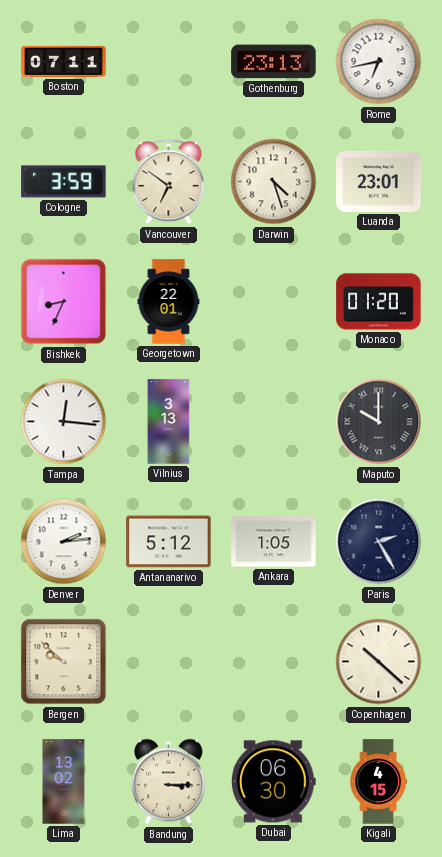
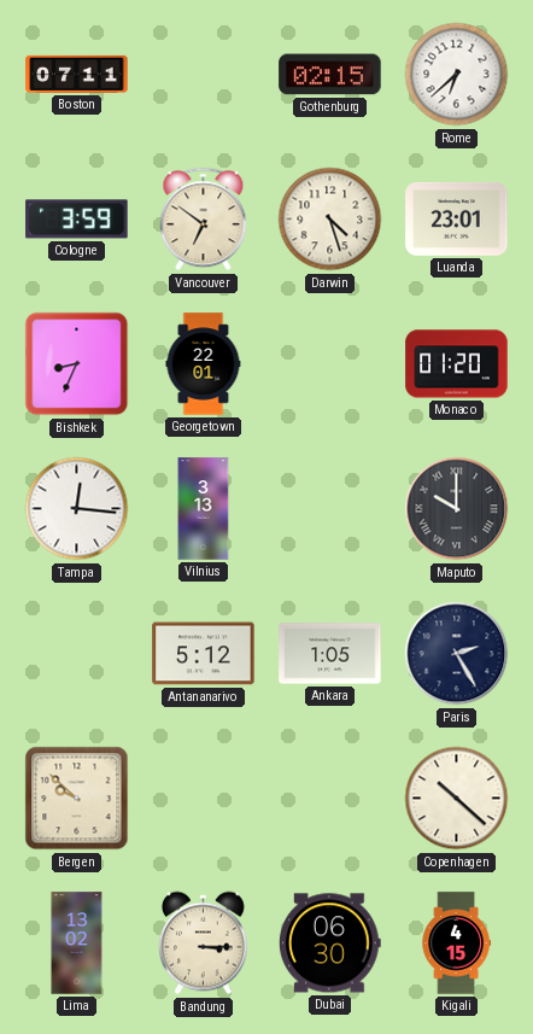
Gothenburg: 23:13 -> 02:15 (330, 75)
Rome: 6:43 -> 6:38 (457, 75)
Denver: 2:14 -> none (64, 542)
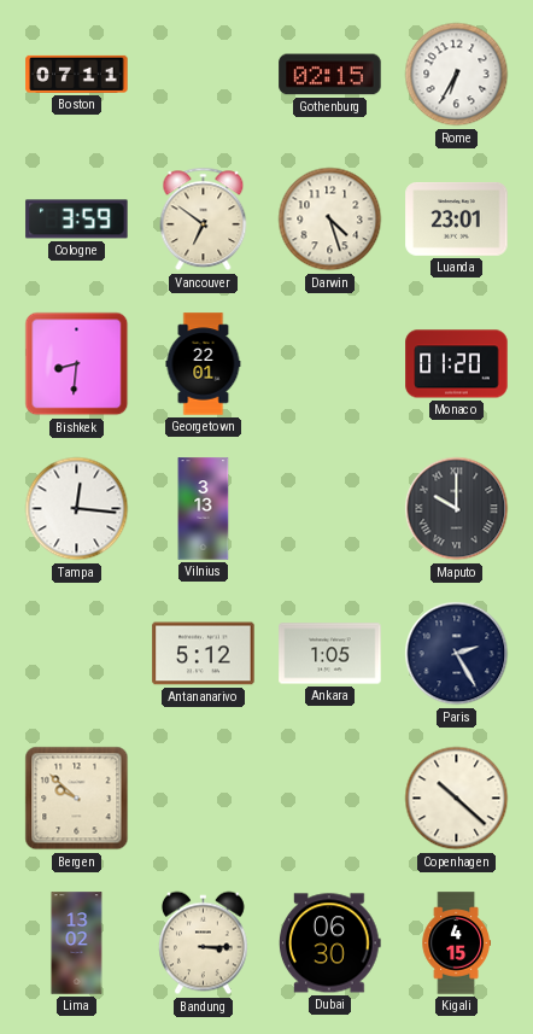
Rome: 6:38 -> 6:35 (457, 75)
Bishkek: 8:34 -> 8:31 (77, 364)
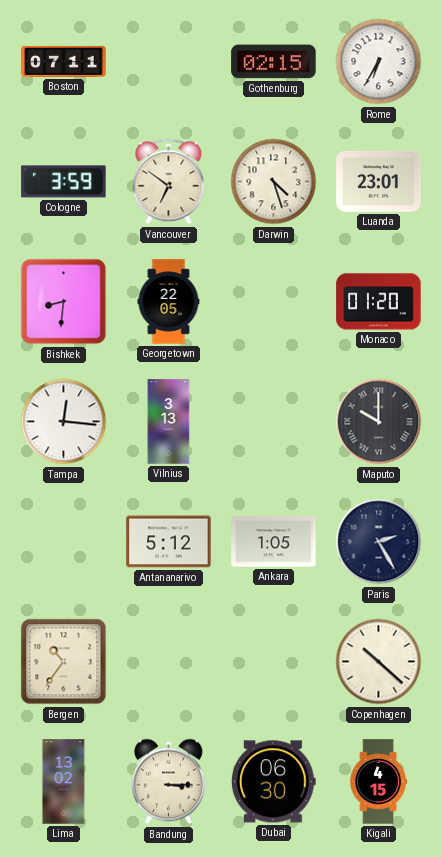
Georgetown: 22:01 -> 22:05 (169, 302)
Bergen: 9:52 -> 10:36 (64, 662)
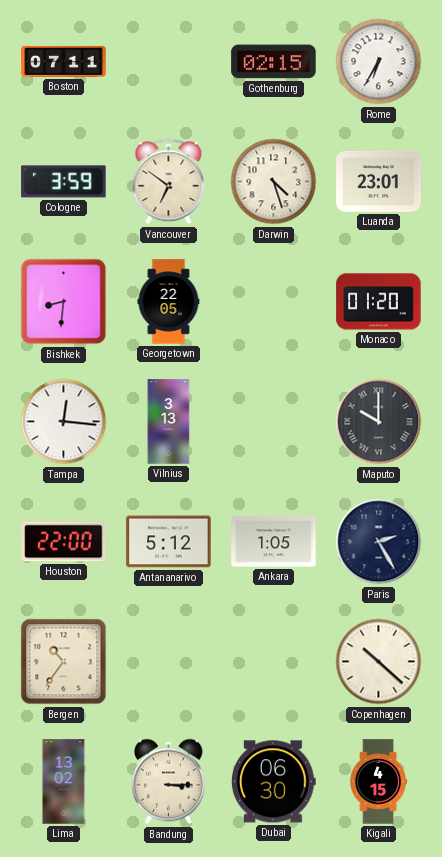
Houston: none -> 22:00 (64, 542)
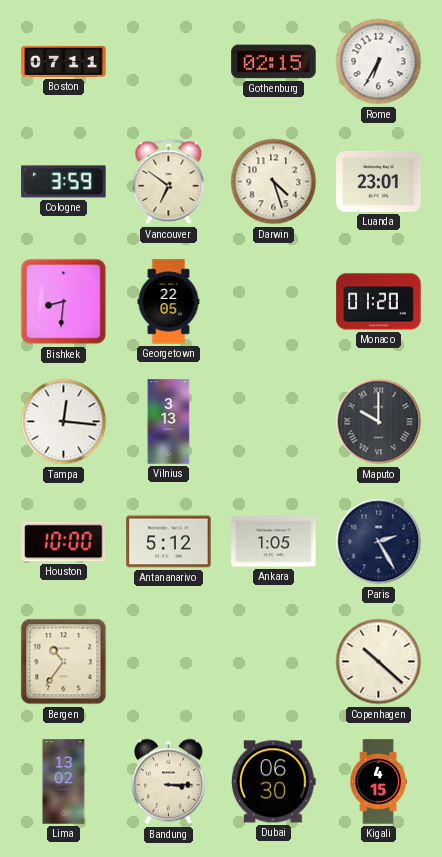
Houston: 22:00 -> 10:00 (64, 542)
